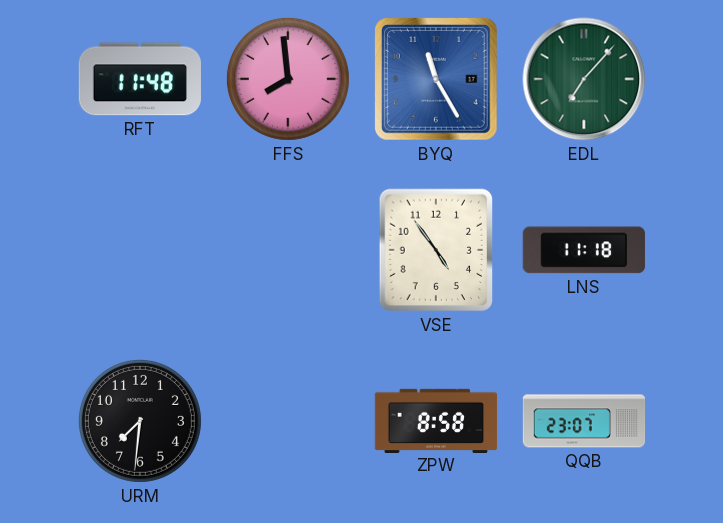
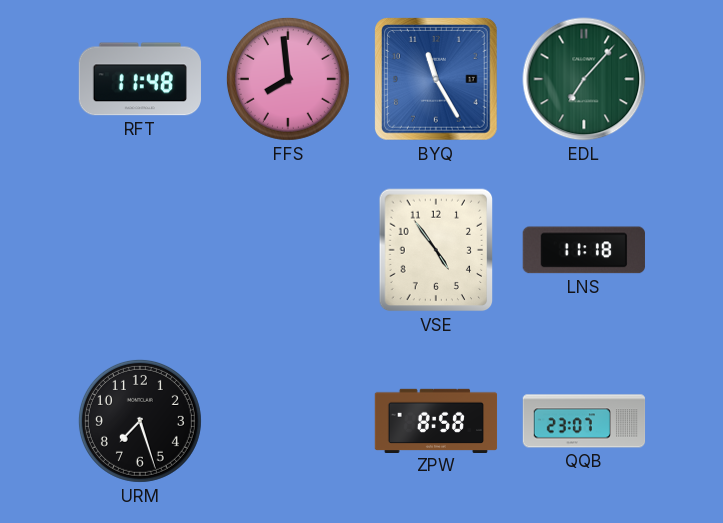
URM: 7:31 -> 7:27 (140, 421)
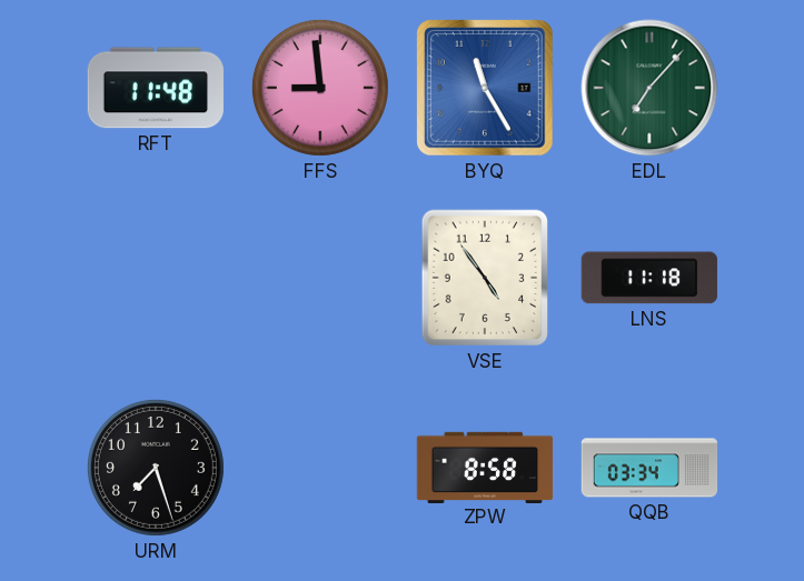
FFS: 7:59 -> 8:59 (320, 88)
QQB: 23:07 -> 03:34 (649, 468)
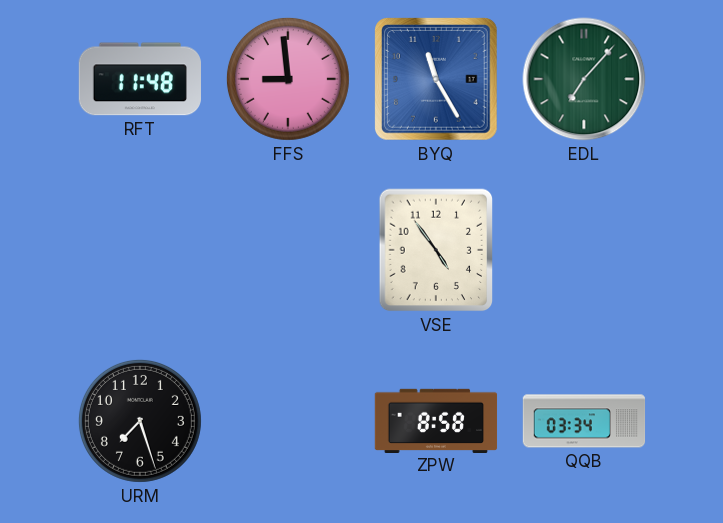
LNS: 11:18 -> none (649, 278)
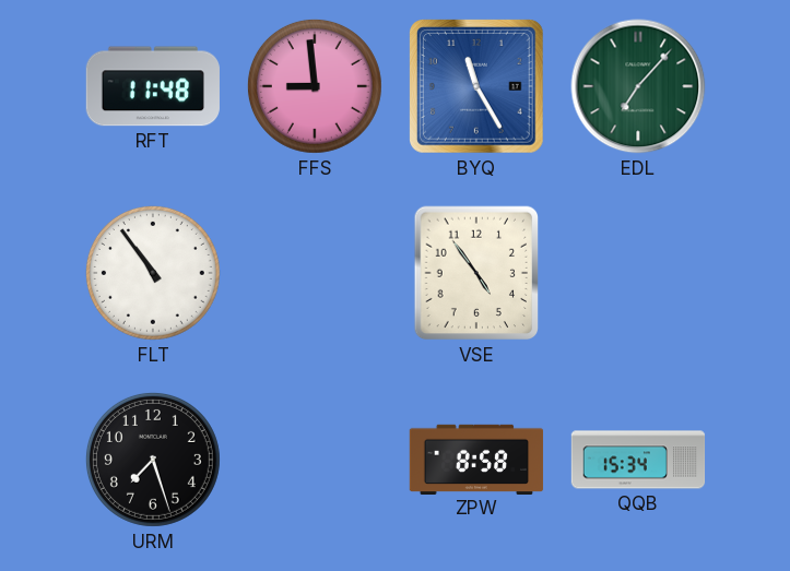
FLT: none -> 10:54 (153, 273)
QQB: 03:34 -> 15:34 (638, 460)
